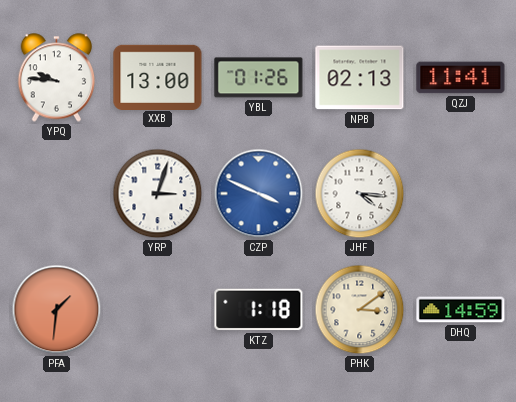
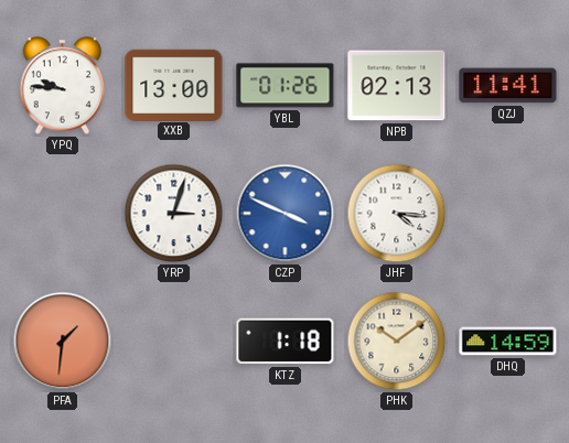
PHK: 3:09 -> 10:09 (397, 342)
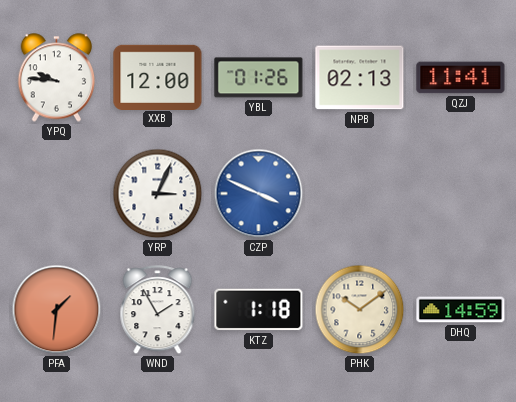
XXB: 13:00 -> 12:00 (158, 77)
YRP: 3:03 -> 3:04 (158, 194)
JHF: 4:16 -> none (397, 214)
WND: none -> 1:55 (158, 310)
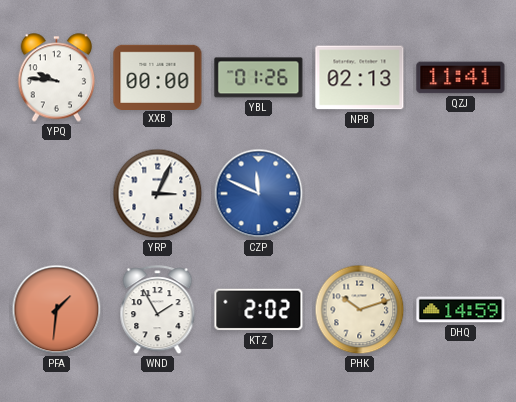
XXB: 12:00 -> 00:00 (158, 77)
CZP: 3:49 -> 11:49 (259, 194)
KTZ: 1:18 -> 2:02 (259, 310)
PHK: 10:09 -> 10:12 (360, 310)
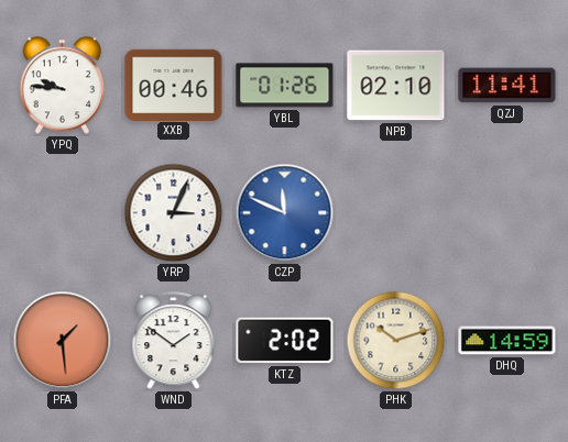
XXB: 00:00 -> 00:46 (174, 85)
NPB: 02:13 -> 02:10 (396, 86)
PFA: 1:31 -> 1:29 (63, 341)
WND: 1:55 -> 1:51 (174, 341)
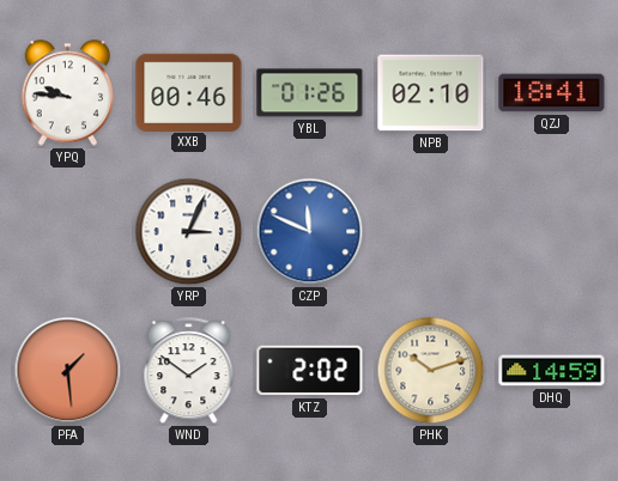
QZJ: 11:41 -> 18:41 (552, 93)
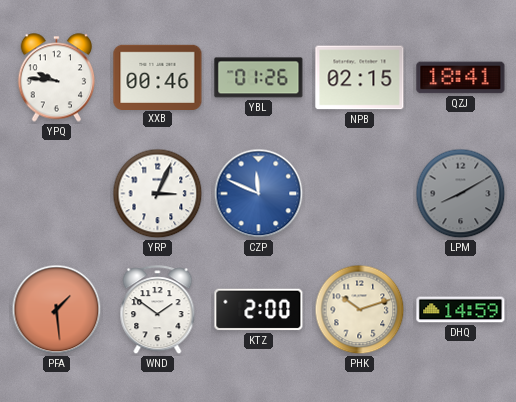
NPB: 02:10 -> 02:15 (360, 78)
LPM: none -> 8:10 (461, 194)
KTZ: 2:02 -> 2:00 (259, 310)
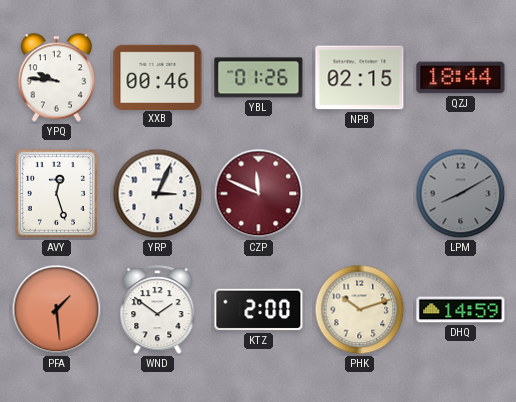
QZJ: 18:41 -> 18:44 (461, 78)
AVY: none -> 12:27 (56, 193)
CZP dial: blue -> burgundy (259, 194)
